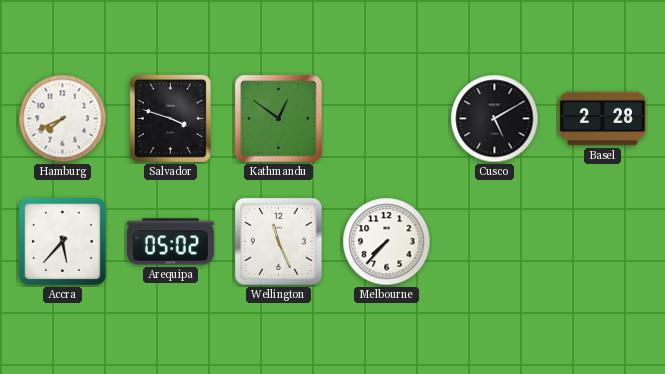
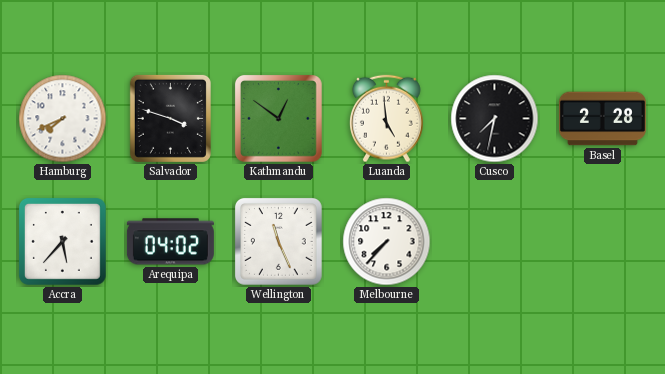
Luanda: none -> 4:59 (386, 119)
Cusco: 5:10 -> 7:32 (495, 119)
Arequipa: 05:02 -> 04:02 (170, 242)
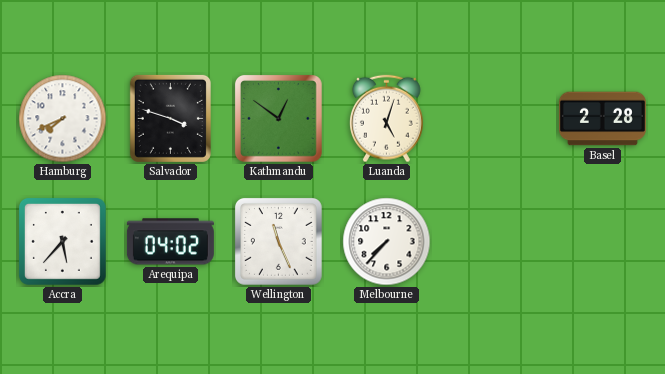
Luanda: 4:59 -> 5:03 (386, 119)
Cusco: 7:32 -> none (495, 119)
